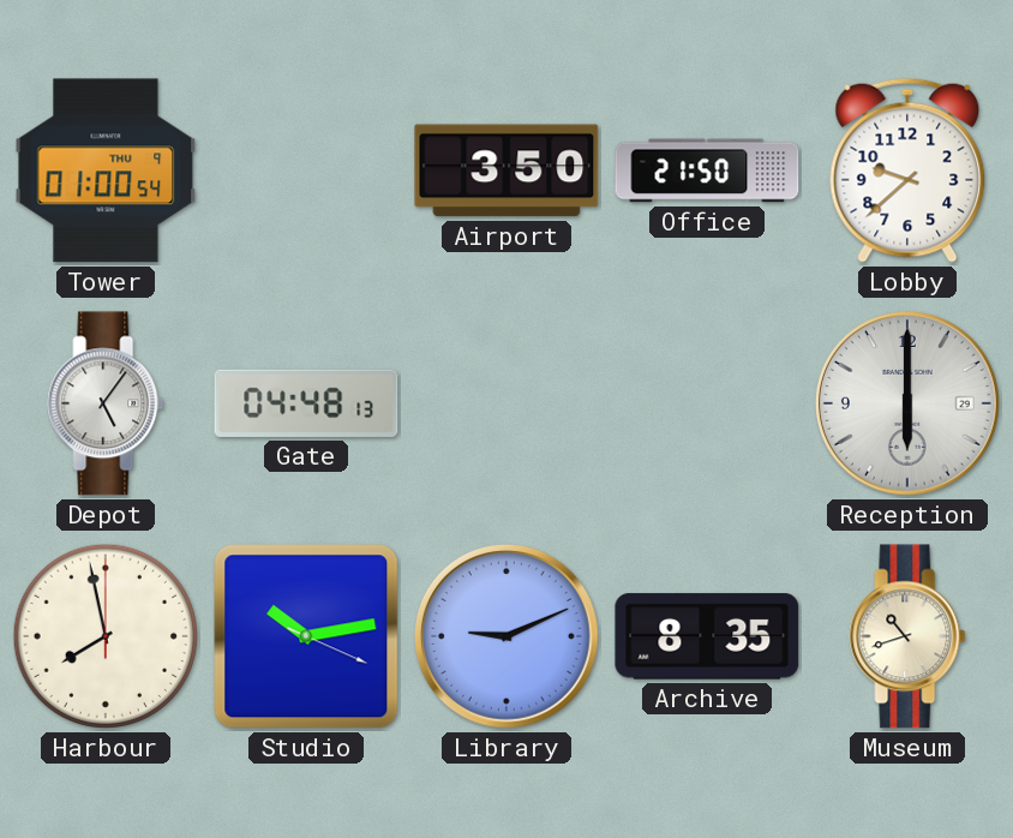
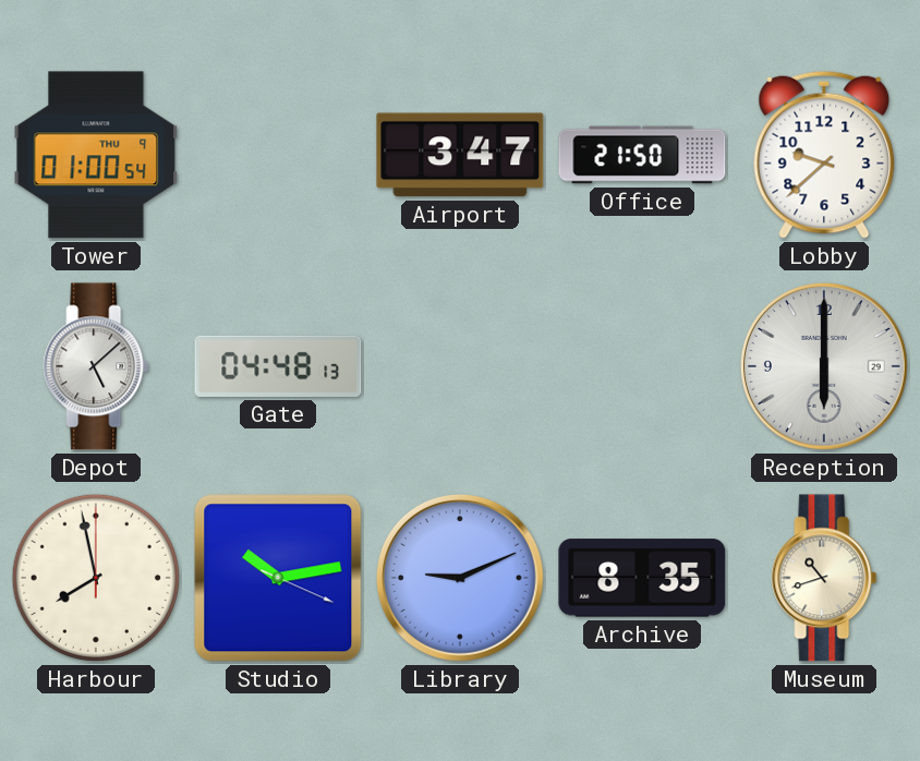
Airport: 3:50 -> 3:47 (460, 155)
Depot: 5:06 -> 5:08 (96, 366)
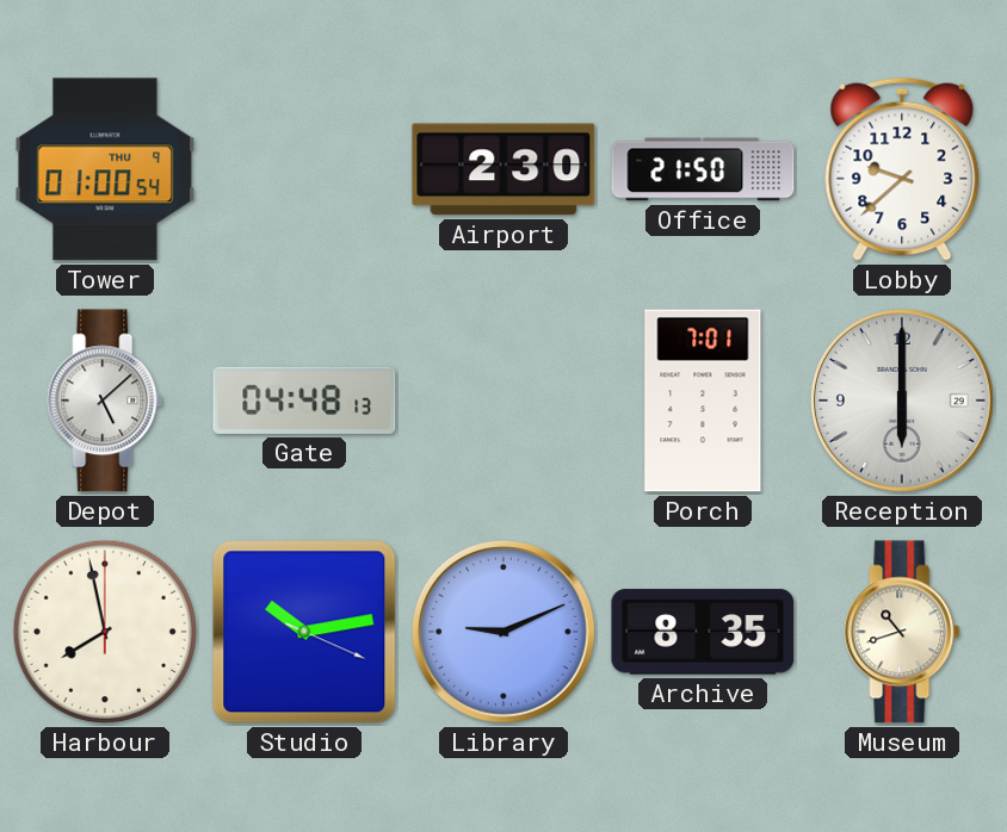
Airport: 3:47 -> 2:30 (504, 169)
Porch: none -> 7:01 (703, 401)
